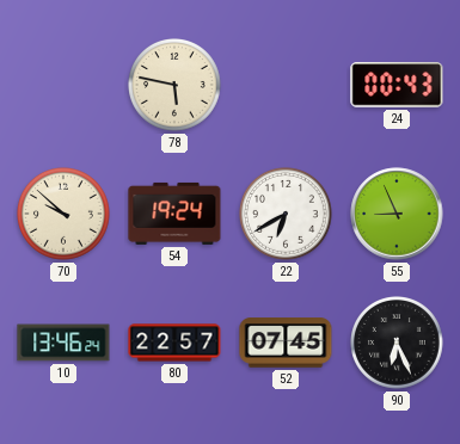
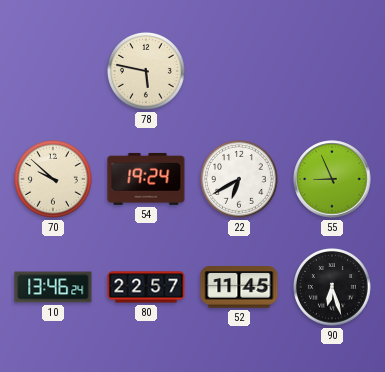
24: 00:43 -> none (397, 85)
52: 07:45 -> 11:45 (239, 287)
90: 6:26 -> 6:27 (333, 288)
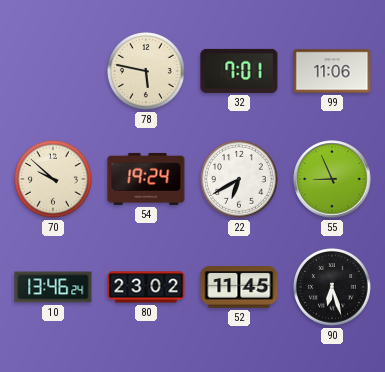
32: none -> 7:01 (239, 71)
99: none -> 11:06 (332, 71)
80: 22:57 -> 23:02 (146, 287)
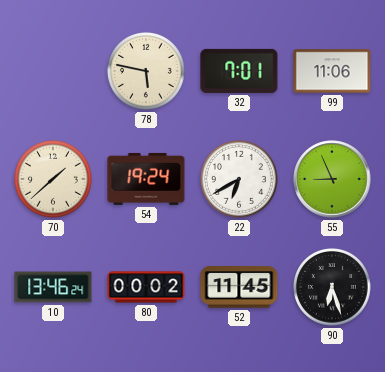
70: 9:52 -> 1:38 (54, 180)
80: 23:02 -> 00:02 (146, 287)
